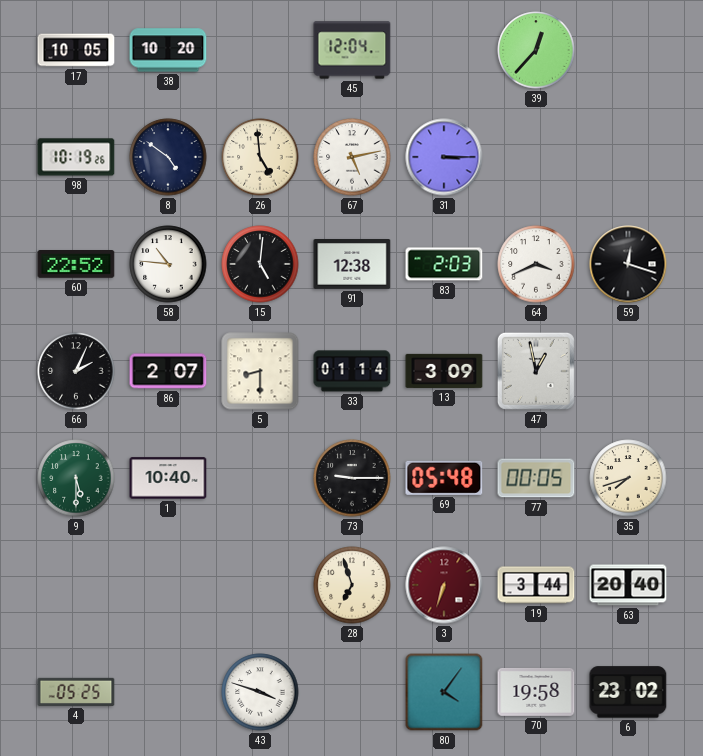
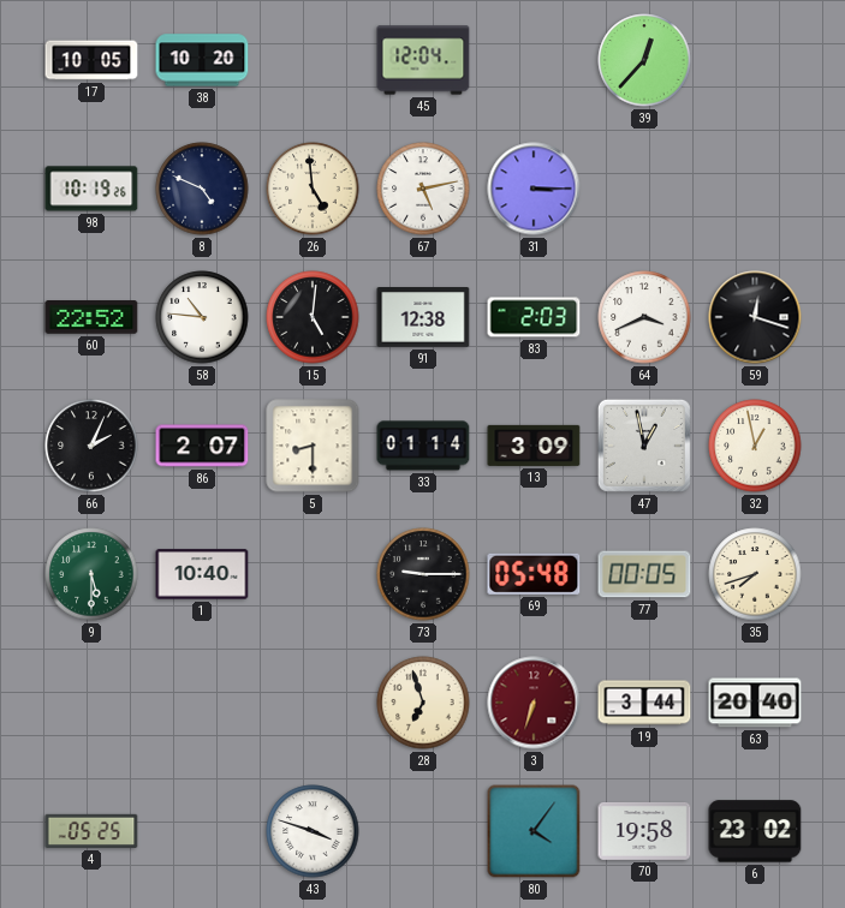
8: 4:51 -> 4:49 (202, 189)
32: none -> 12:58 (755, 446)
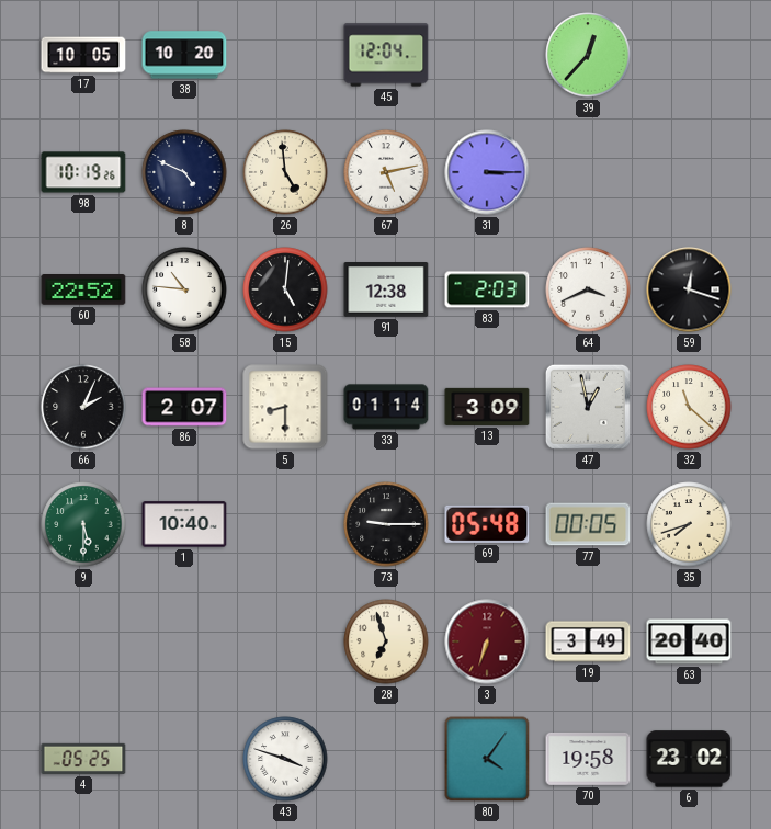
32: 12:58 -> 11:22 (689, 407)
19: 3:44 -> 3:49 (588, 641)
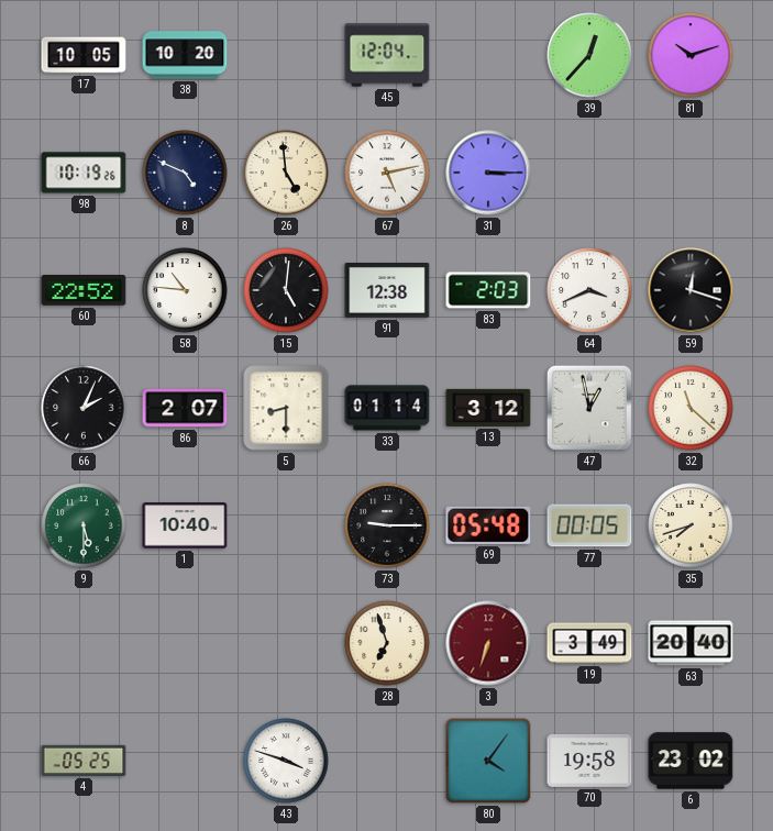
81: none -> 10:12 (691, 55)
13: 3:09 -> 3:12 (488, 408)
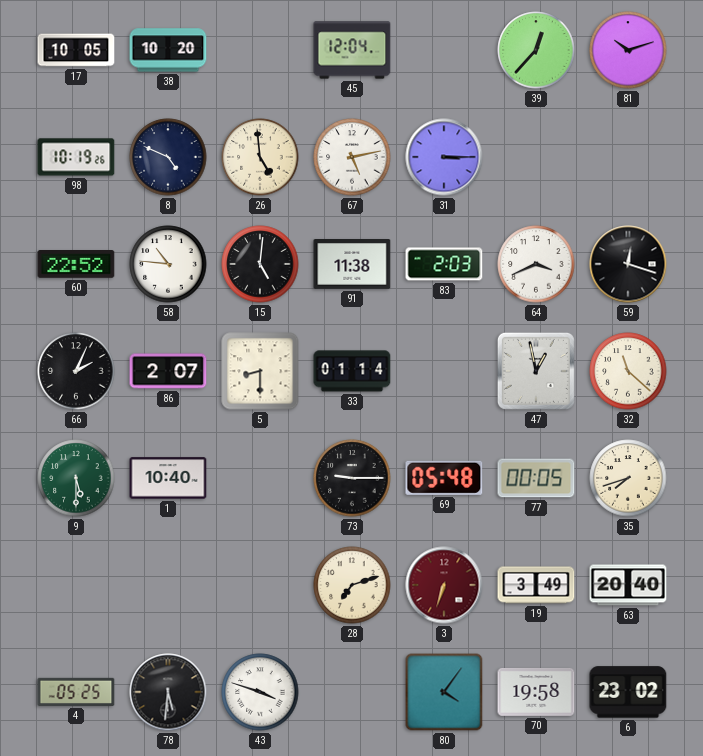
91: 12:38 -> 11:38 (352, 265)
13: 3:12 -> none (488, 408)
28: 6:57 -> 7:12 (352, 585)
78: none -> 5:31 (168, 692)
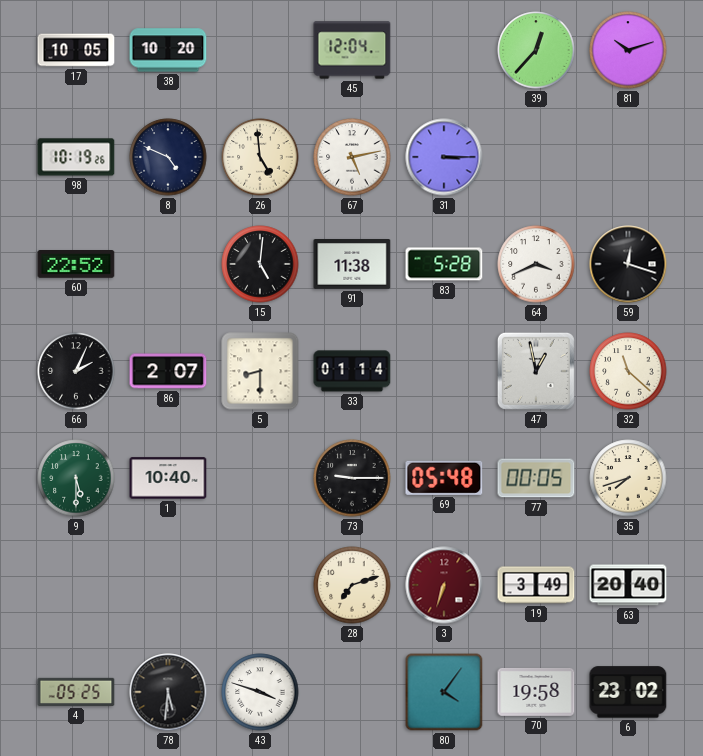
58: 10:46 -> none (168, 264)
83: 2:03 -> 5:28 (444, 264)
